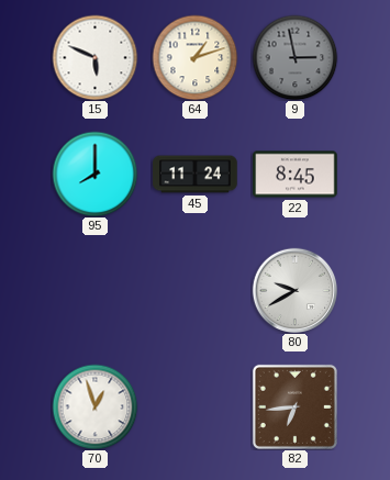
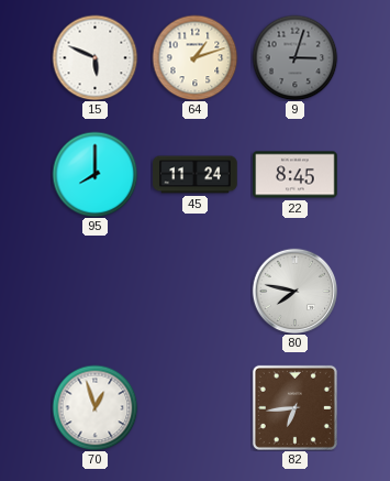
9: 2:58 -> 3:03 (294, 57)
80: 9:40 -> 7:47 (294, 291)
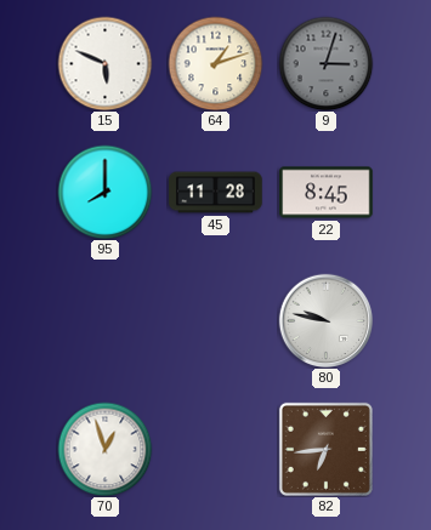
45: 11:24 -> 11:28 (216, 193)
80: 7:47 -> 9:47 (325, 320)
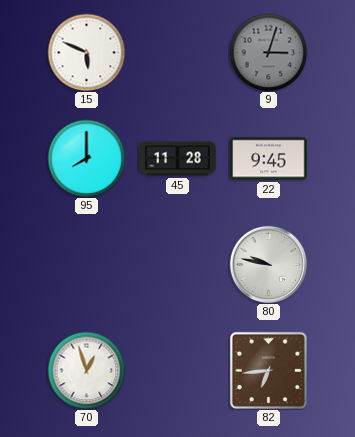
64: 1:12 -> none (215, 63)
22: 8:45 -> 9:45 (269, 159)
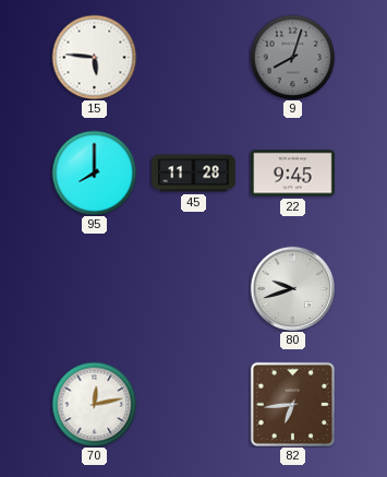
15: 5:49 -> 5:46 (94, 57)
9: 3:03 -> 8:03 (292, 57)
80: 9:47 -> 9:42 (292, 288)
70: 12:57 -> 12:13 (94, 404)
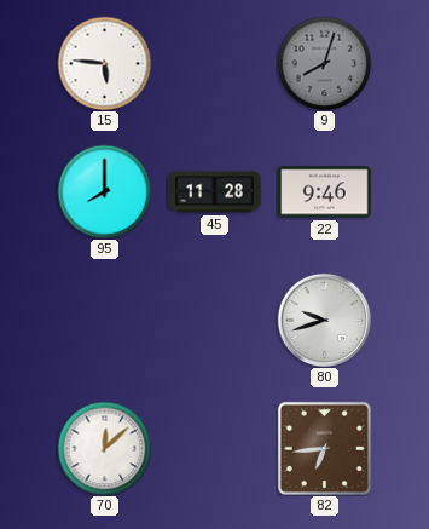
22: 9:45 -> 9:46 (325, 192)
70: 12:13 -> 12:08 (104, 448)
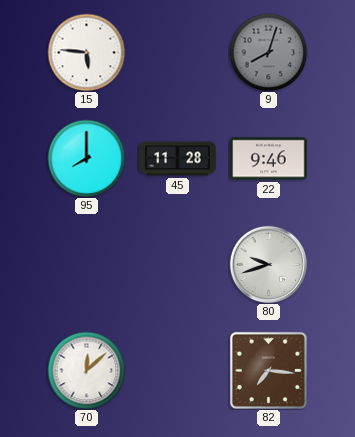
82: 6:44 -> 7:16 (268, 370)
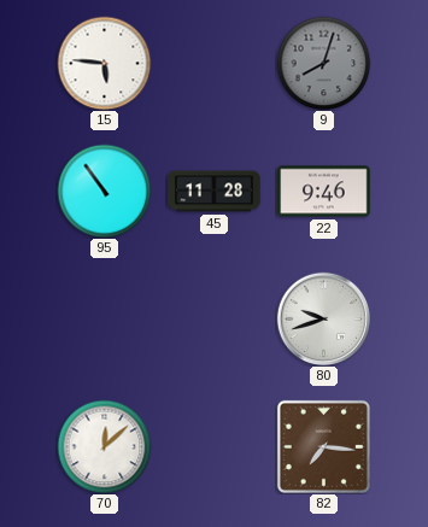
95: 8:00 -> 10:54 (104, 191)
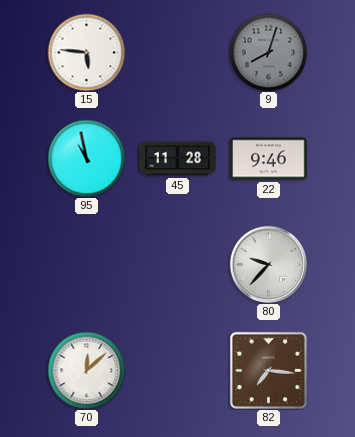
95: 10:54 -> 10:58 (86, 158)
80: 9:42 -> 9:37 (268, 264)
